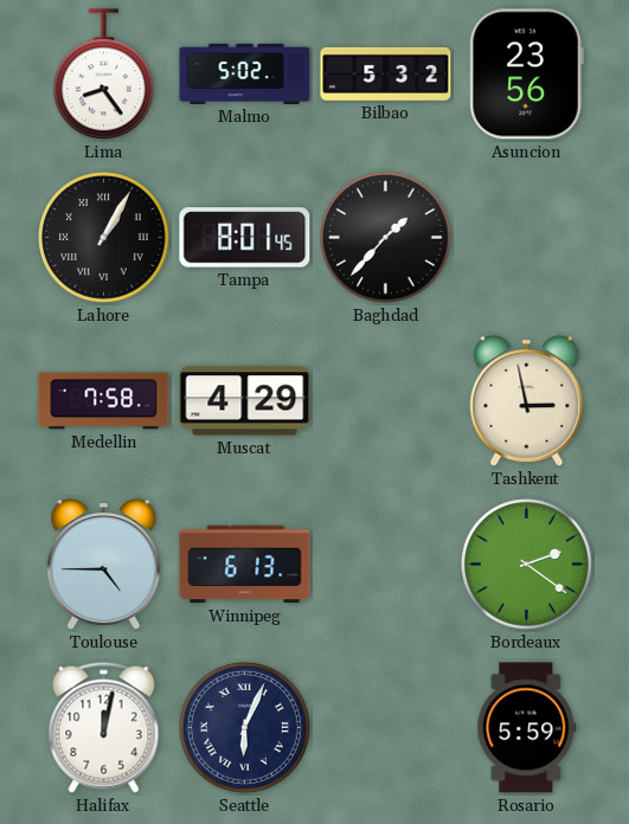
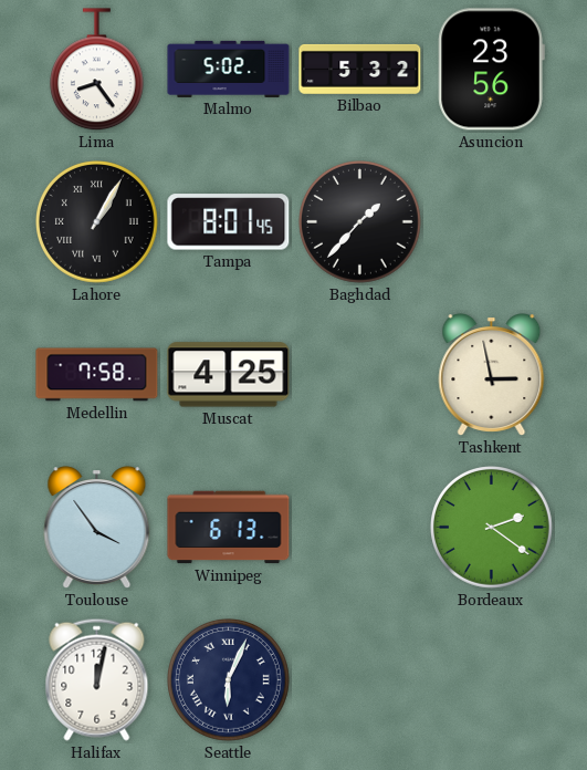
Muscat: 4:29 -> 4:25 (229, 375)
Toulouse: 4:45 -> 3:54 (97, 528)
Rosario: 5:59 -> none (527, 728)
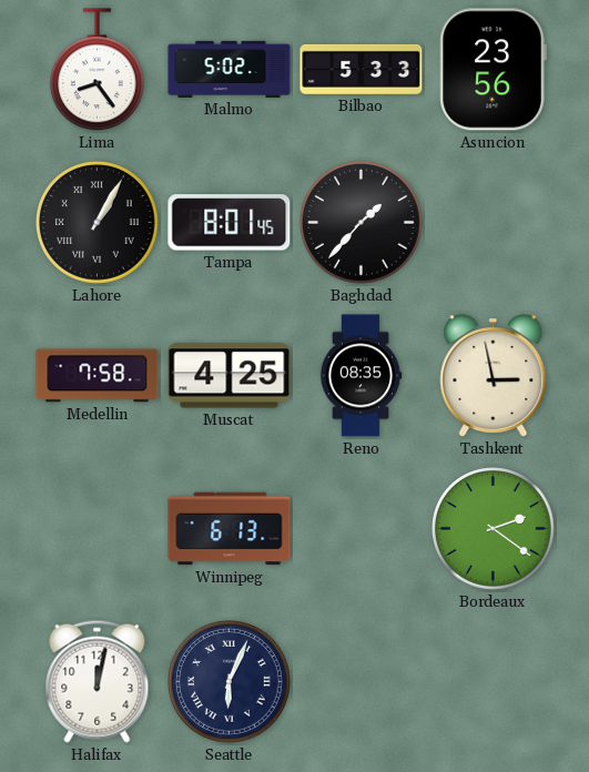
Bilbao: 5:32 -> 5:33 (362, 69)
Reno: none -> 08:35 (360, 376)
Toulouse: 3:54 -> none (97, 528)
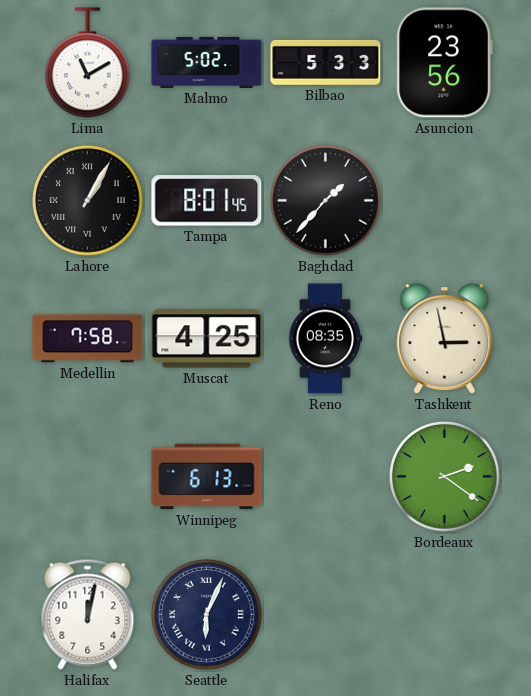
Lima: 8:24 -> 11:10 (87, 63)
